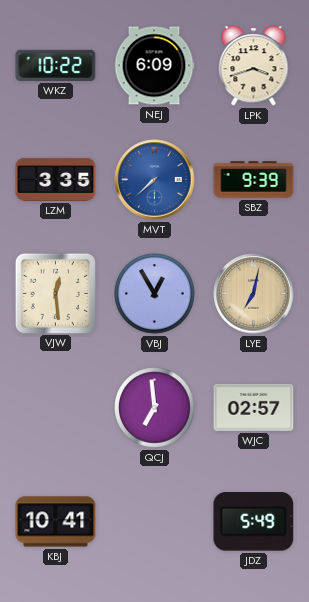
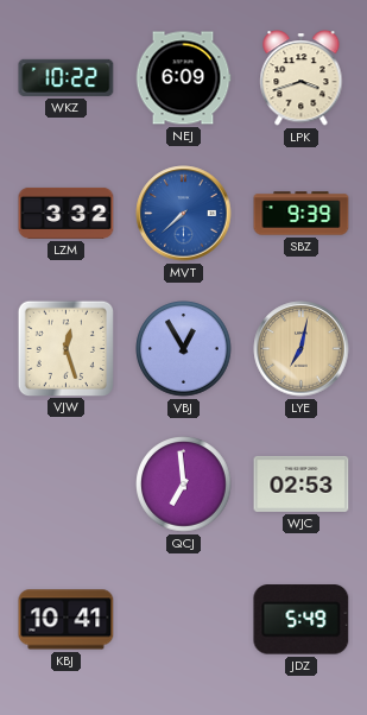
LZM: 3:35 -> 3:32 (67, 213)
VJW: 12:29 -> 12:27 (65, 348)
WJC: 02:57 -> 02:53 (302, 483)
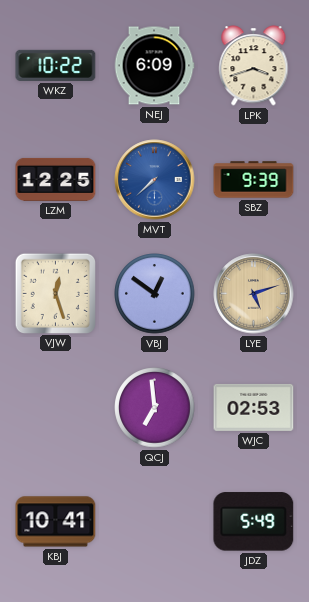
LZM: 3:32 -> 12:25 (56, 179)
VBJ: 12:55 -> 12:51 (155, 294)
LYE: 7:02 -> 5:12 (254, 294)
